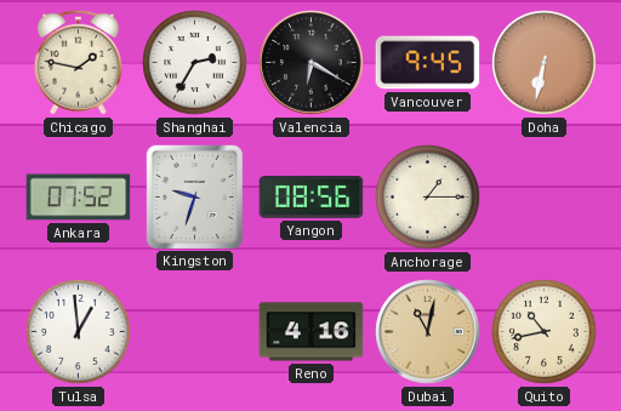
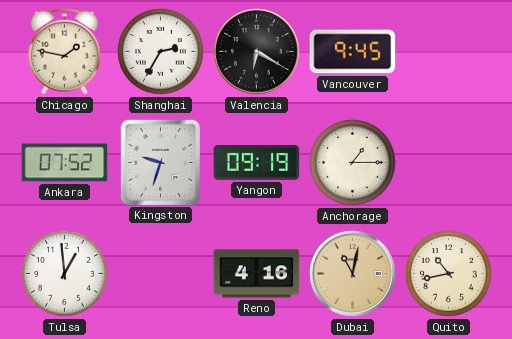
Doha: 6:32 -> none (545, 63)
Yangon: 08:56 -> 09:19 (257, 163)
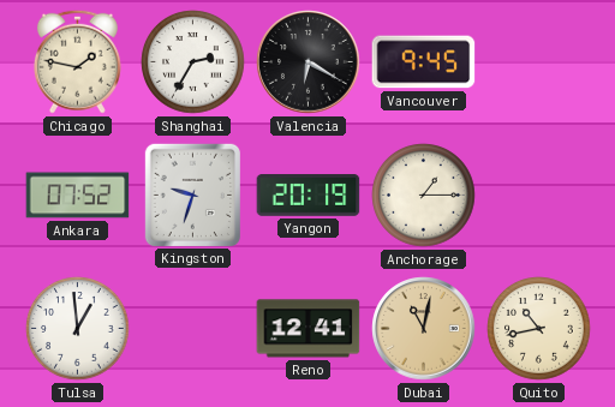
Yangon: 09:19 -> 20:19 (309, 196)
Reno: 4:16 -> 12:41 (309, 329)
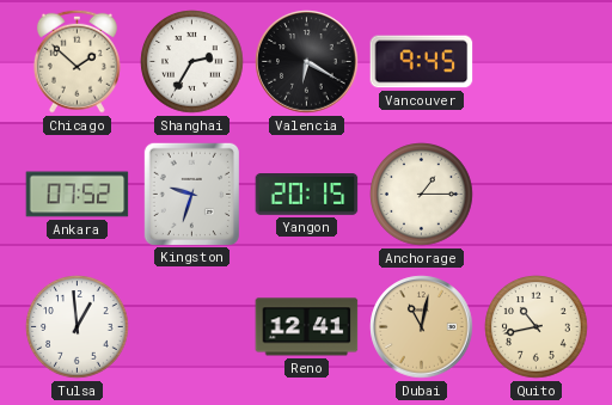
Chicago: 1:47 -> 1:52 (76, 61)
Yangon: 20:19 -> 20:15 (307, 195)
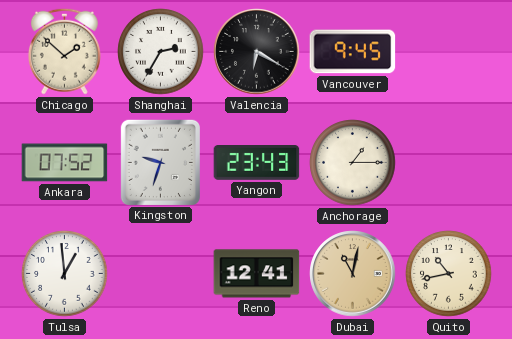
Yangon: 20:15 -> 23:43 (257, 163)
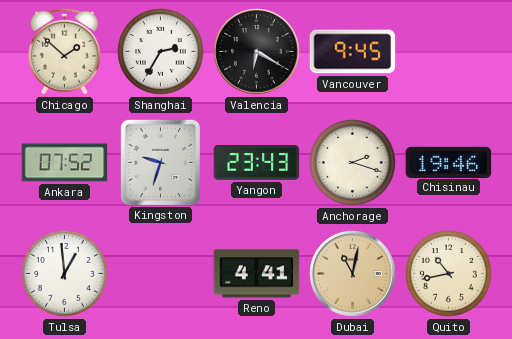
Anchorage: 1:15 -> 2:18 (353, 163)
Chisinau: none -> 19:46 (449, 162)
Reno: 12:41 -> 4:41 (257, 274)
